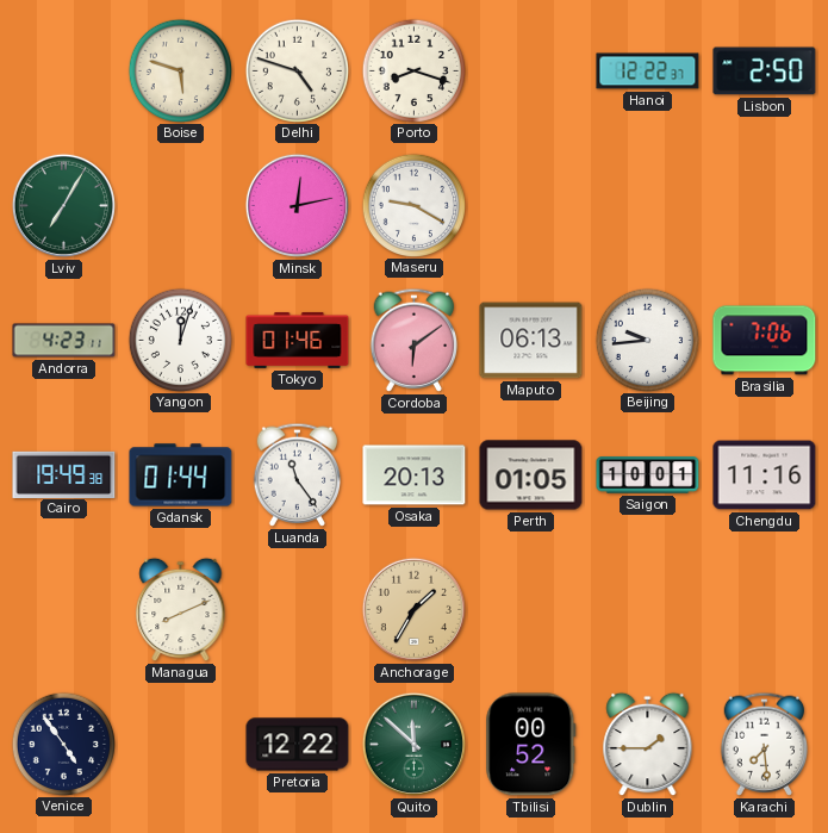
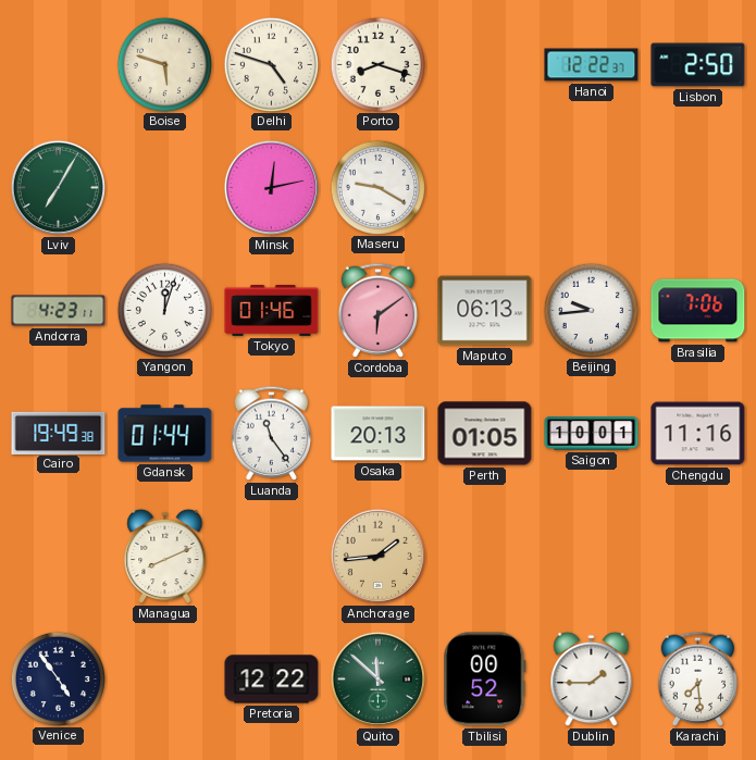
Anchorage: 1:35 -> 1:44 (377, 556)
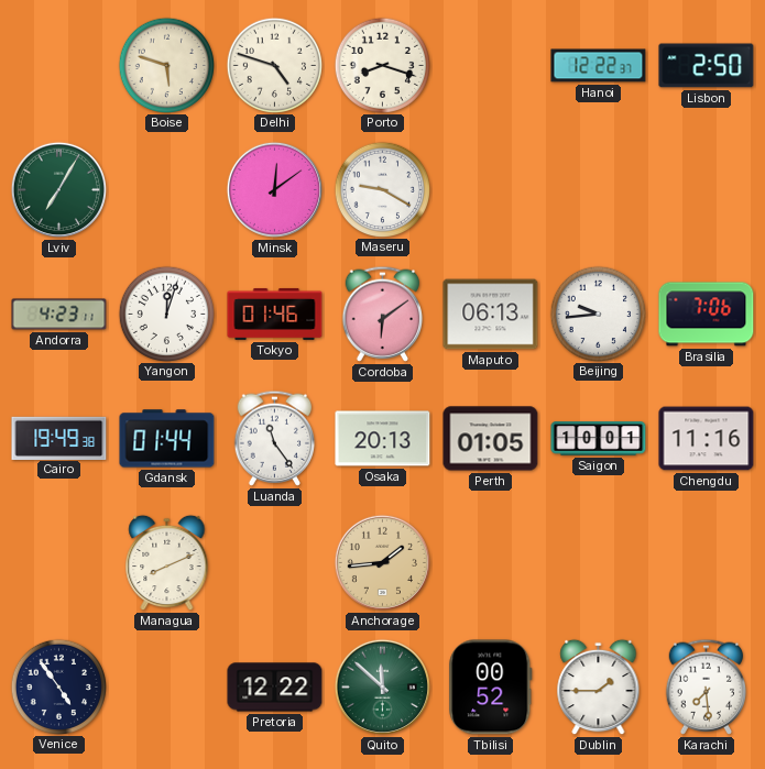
Minsk: 12:13 -> 12:09 (274, 189)
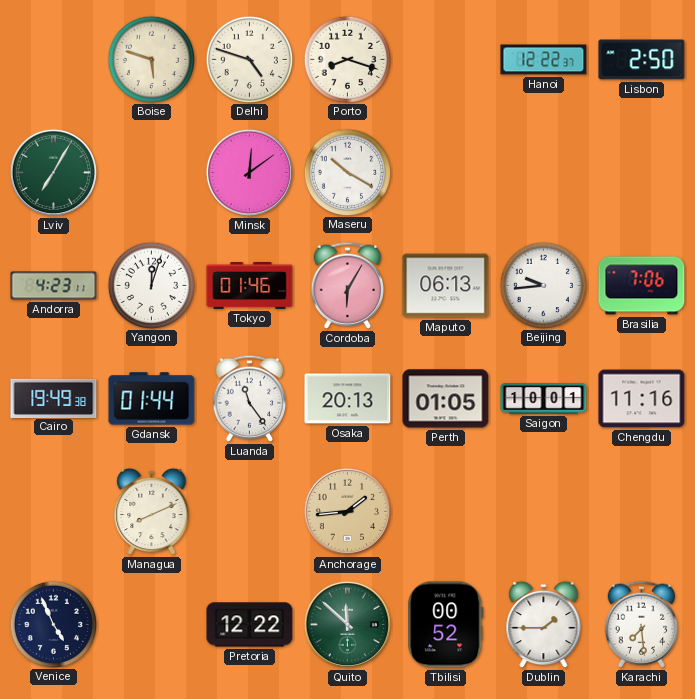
Maseru: 9:20 -> 10:20 (347, 172)
Cordoba: 6:09 -> 6:05 (347, 285)
Venice: 4:54 -> 4:56 (53, 624)
